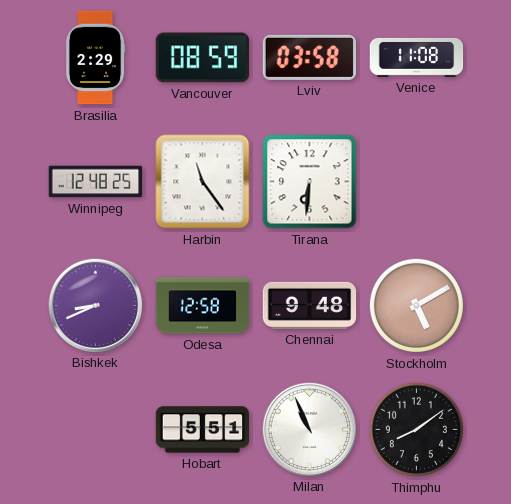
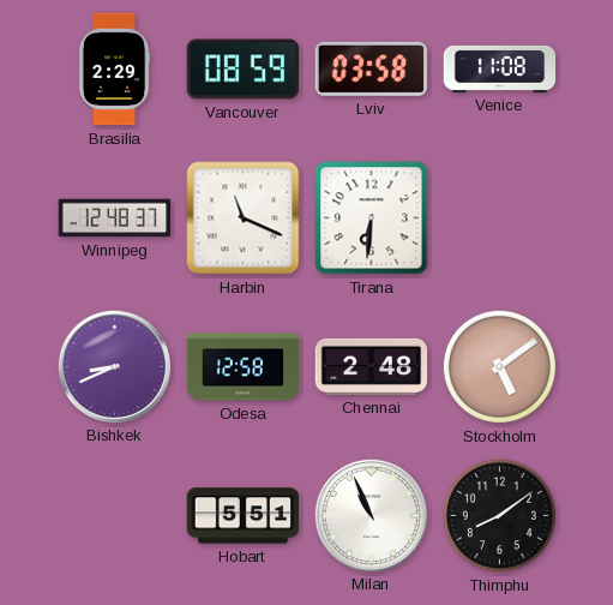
Winnipeg: 12:48:25 -> 12:48:37 (115, 218)
Harbin: 11:24 -> 11:19 (244, 218)
Chennai: 9:48 -> 2:48 (372, 366)
Stockholm: 5:10 -> 5:09 (499, 366)
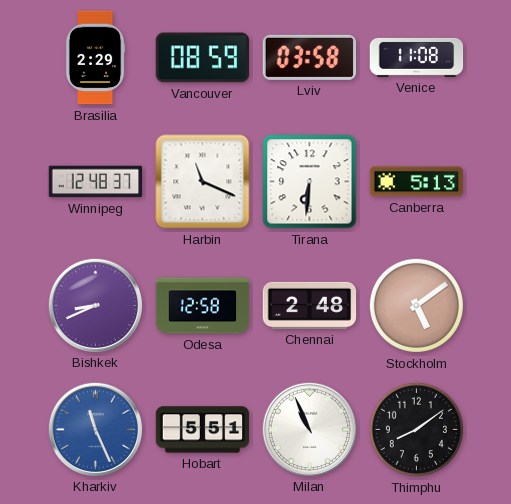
Canberra: none -> 5:13 (417, 182)
Kharkiv: none -> 11:26 (95, 429)
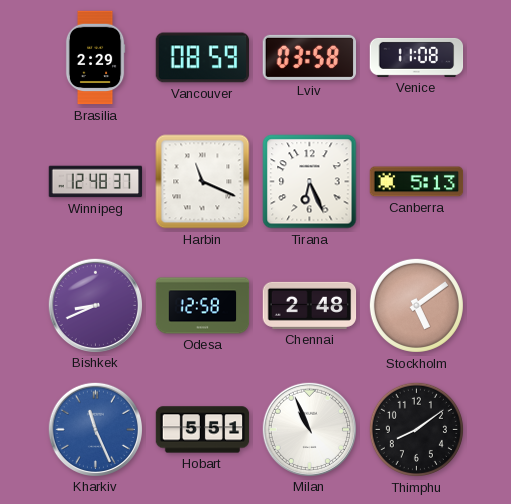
Tirana: 6:31 -> 6:26 (310, 182)
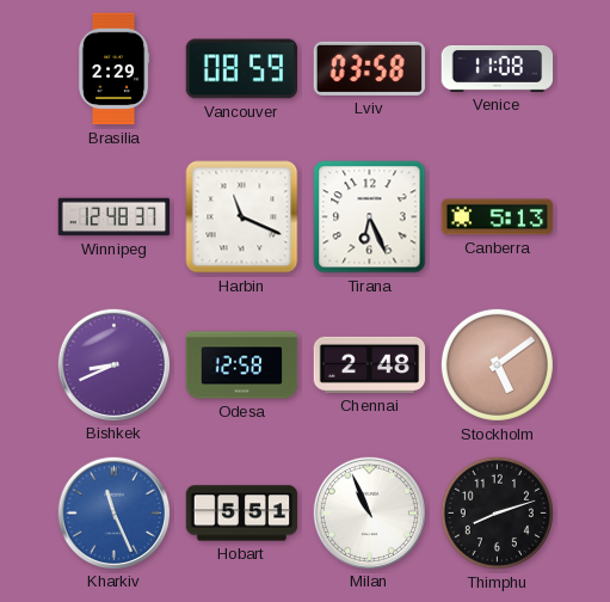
Thimphu: 8:09 -> 8:12 (497, 512)
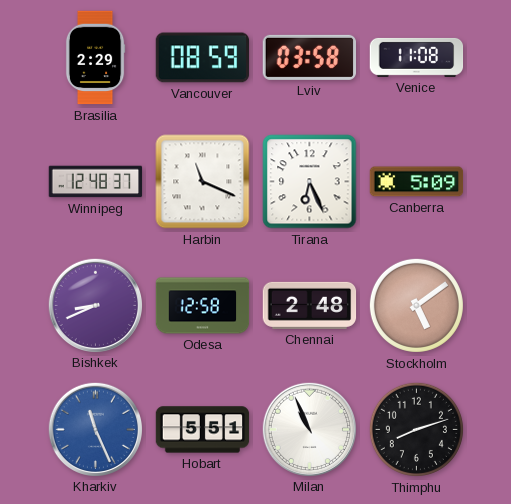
Canberra: 5:13 -> 5:09 (417, 182)
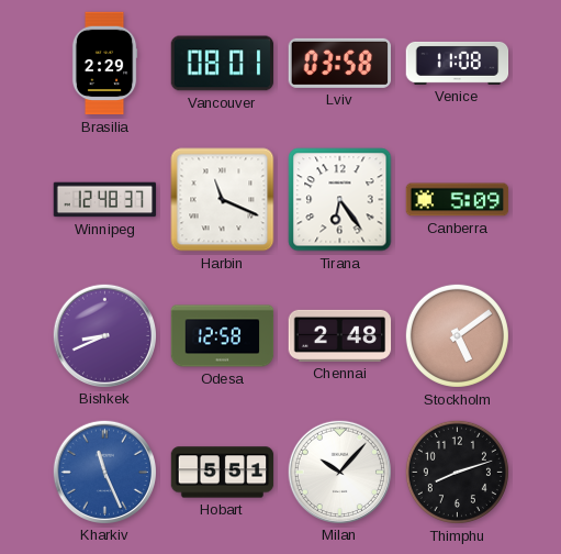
Vancouver: 08:59 -> 08:01 (223, 64)
Tirana: 6:26 -> 6:24 (340, 200)
Milan: 10:56 -> 10:07 (339, 472)
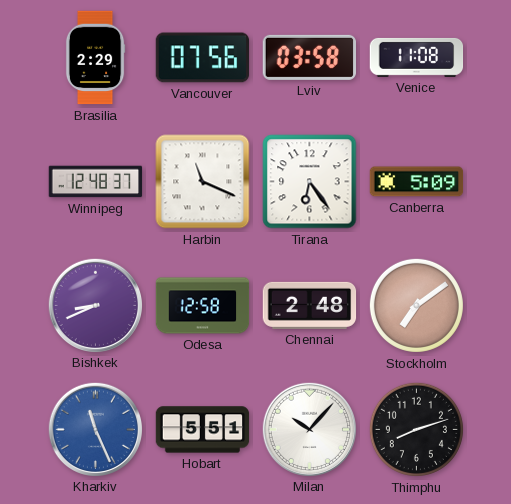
Vancouver: 08:01 -> 07:56 (203, 58)
Stockholm: 5:09 -> 7:09 (416, 305)
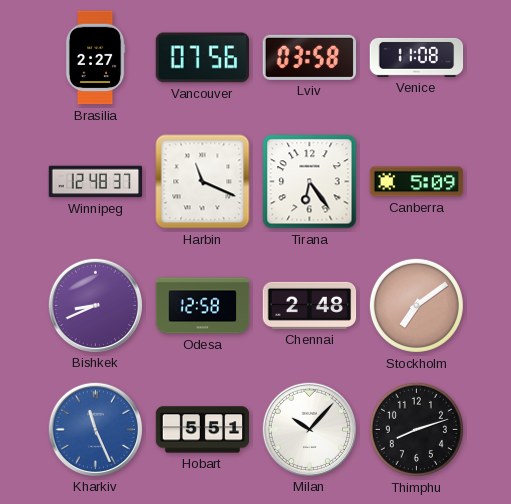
Brasilia: 2:29 -> 2:27 (95, 58)
